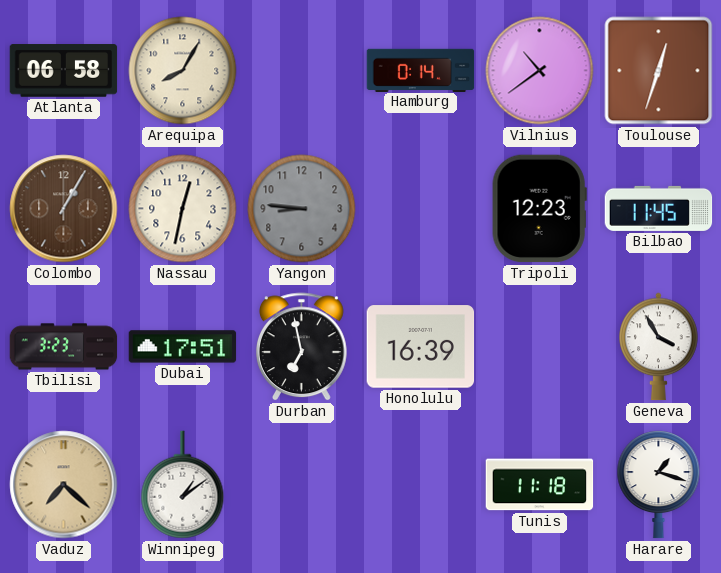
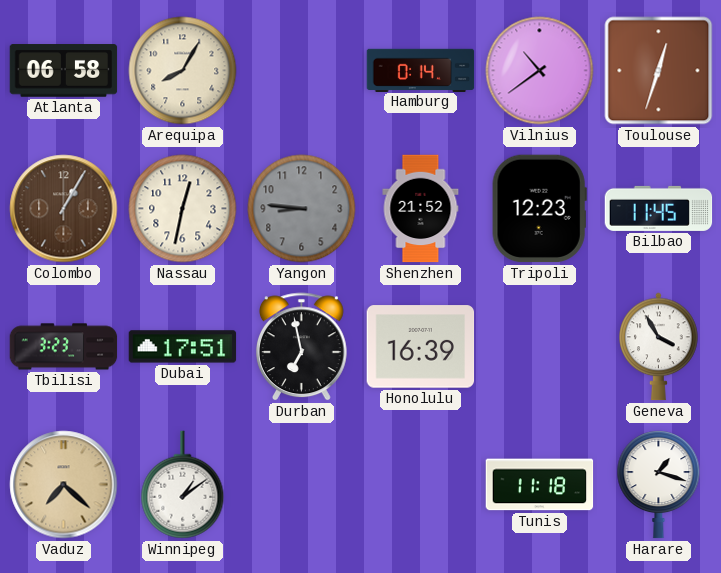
Shenzhen: none -> 21:52 (421, 209)
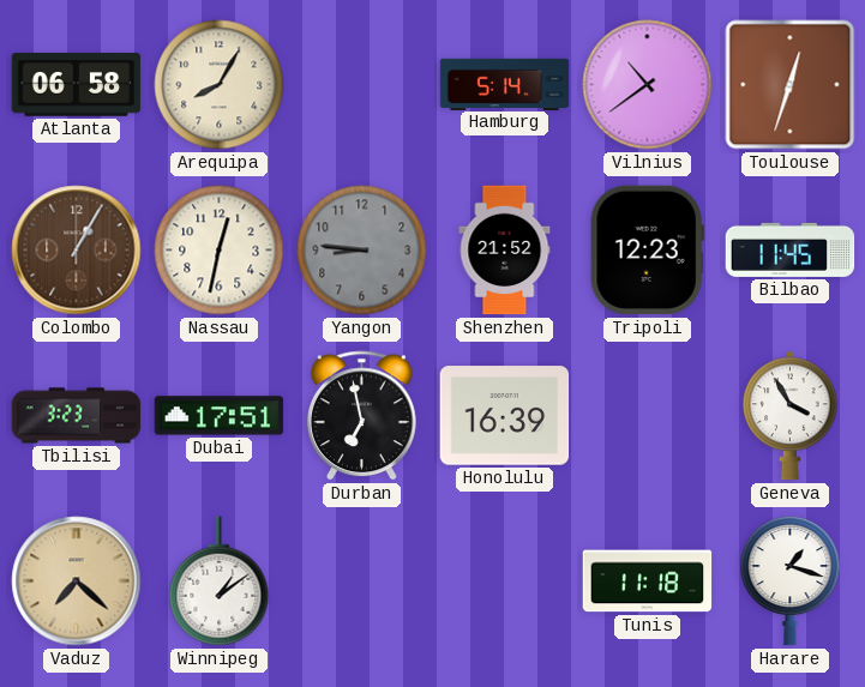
Hamburg: 0:14 -> 5:14 (505, 84)
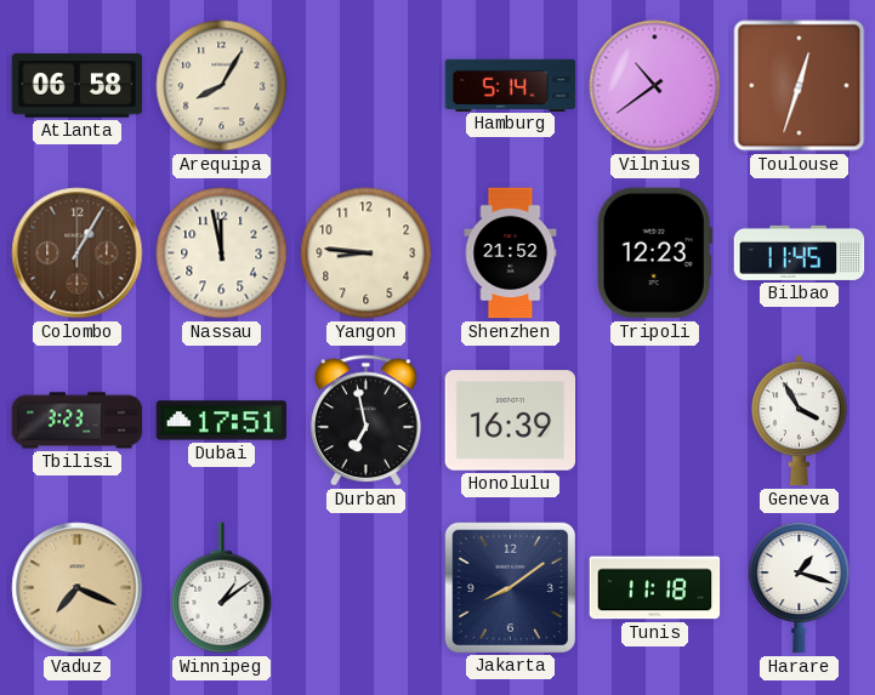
Nassau: 12:32 -> 11:58 (222, 253)
Yangon dial: grey -> cream (367, 253)
Vaduz: 7:22 -> 7:19 (78, 588)
Jakarta: none -> 8:09 (510, 587)
